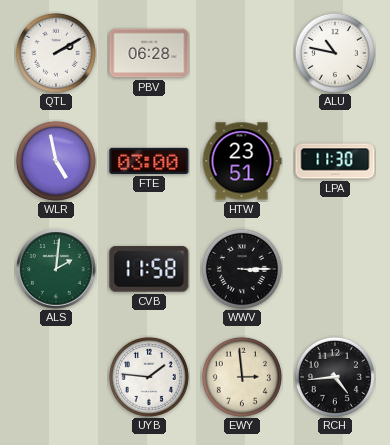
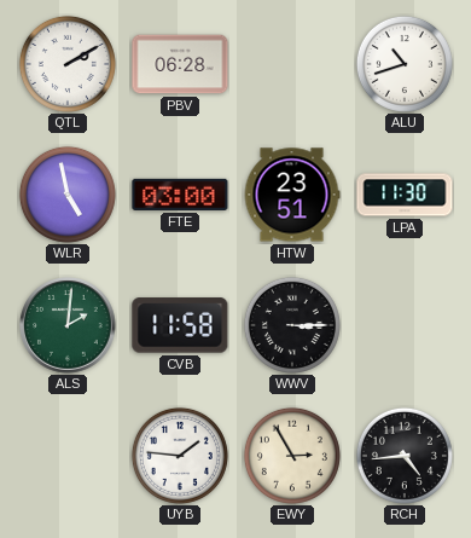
ALU: 10:47 -> 10:42 (405, 64)
EWY: 2:59 -> 2:55 (292, 456)
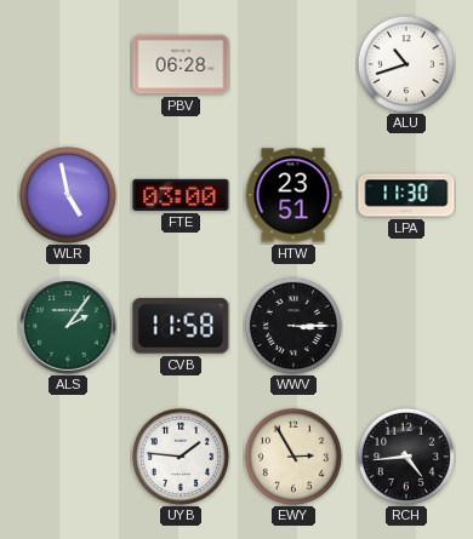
QTL: 2:10 -> none (68, 64)
ALS: 2:01 -> 2:06 (69, 327)
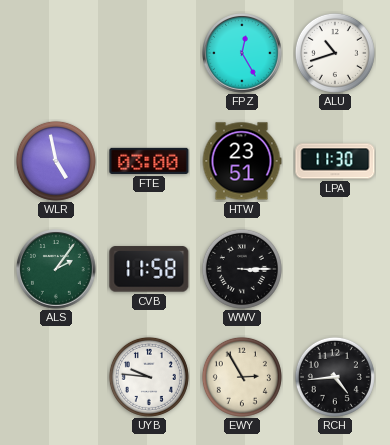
PBV: 06:28 -> none (181, 64)
FPZ: none -> 12:25 (243, 54)
UYB: 1:46 -> 9:46 (149, 377)
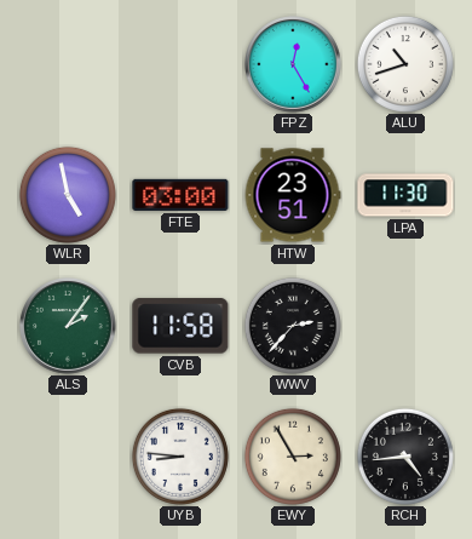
WWV: 3:15 -> 2:37 (293, 326)
UYB: 9:46 -> 8:46 (180, 457)
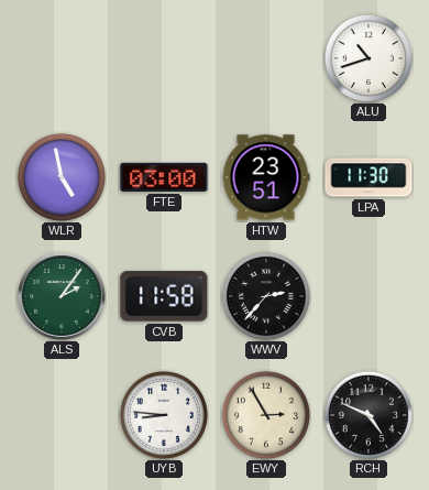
FPZ: 12:25 -> none (294, 65)
RCH: 4:44 -> 4:49 (369, 415)
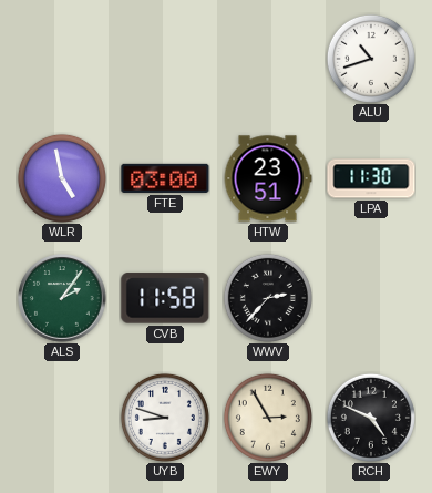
UYB: 8:46 -> 8:48 (165, 418)
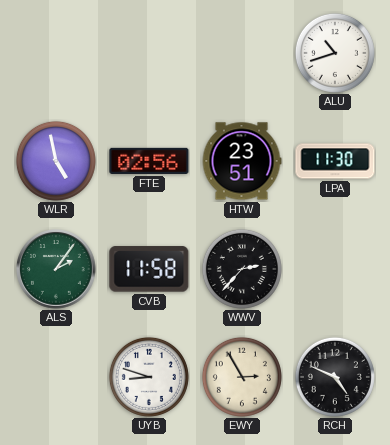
FTE: 03:00 -> 02:56 (149, 161)
